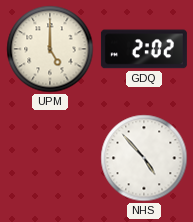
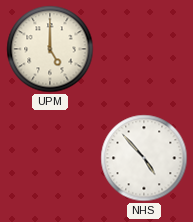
GDQ: 2:02 -> none (144, 49)
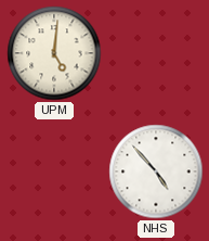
UPM: 5:00 -> 5:01 (54, 53)
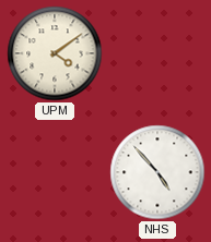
UPM: 5:01 -> 4:09 (55, 53)
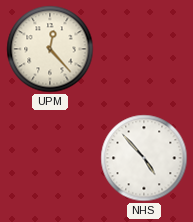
UPM: 4:09 -> 12:23 (50, 49)
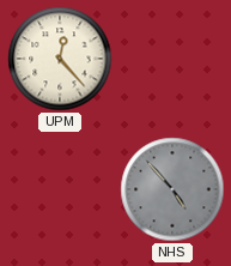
NHS dial: white -> grey (172, 189)
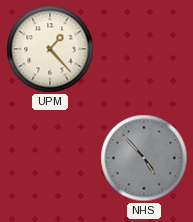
UPM: 12:23 -> 1:23 (50, 49)
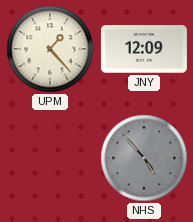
JNY: none -> 12:09 (144, 49)
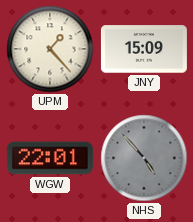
JNY: 12:09 -> 15:09 (144, 49)
WGW: none -> 22:01 (50, 158)
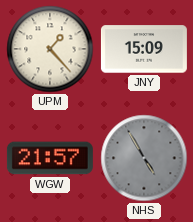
WGW: 22:01 -> 21:57 (50, 158)
NHS: 4:53 -> 4:55 (144, 158)
